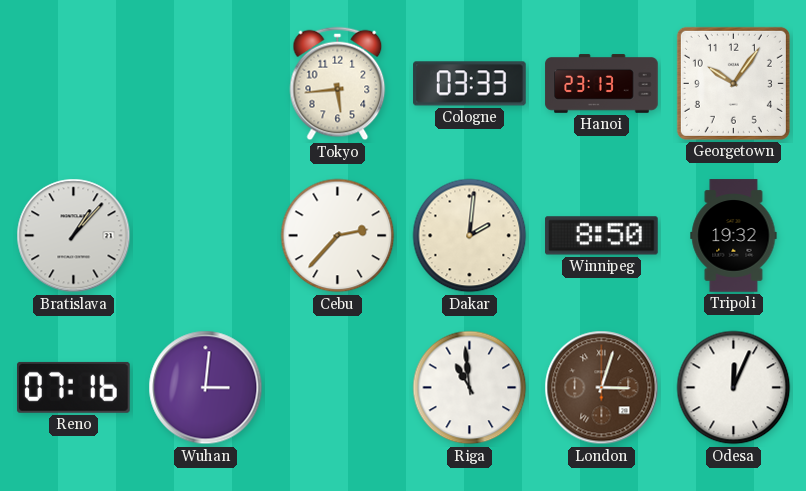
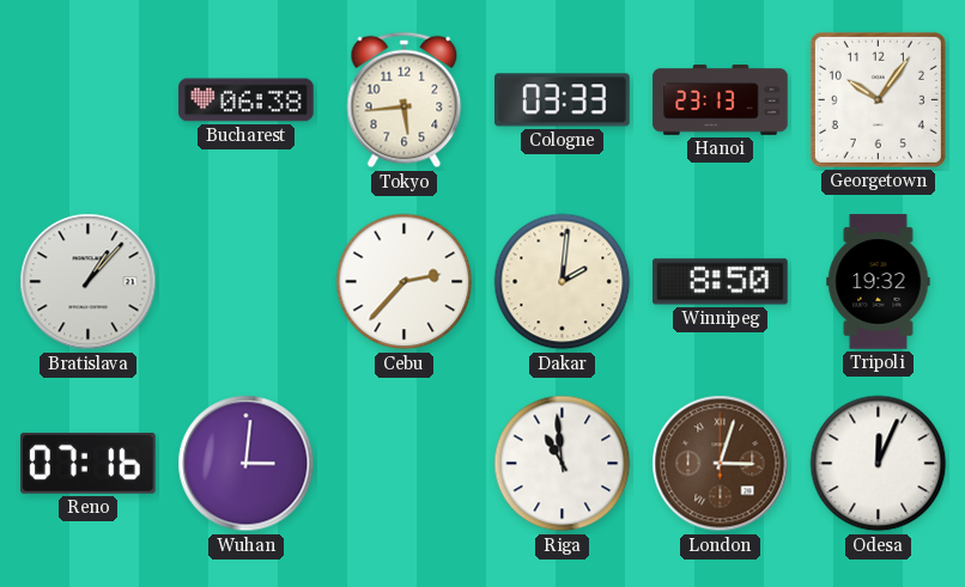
Bucharest: none -> 06:38 (247, 100)
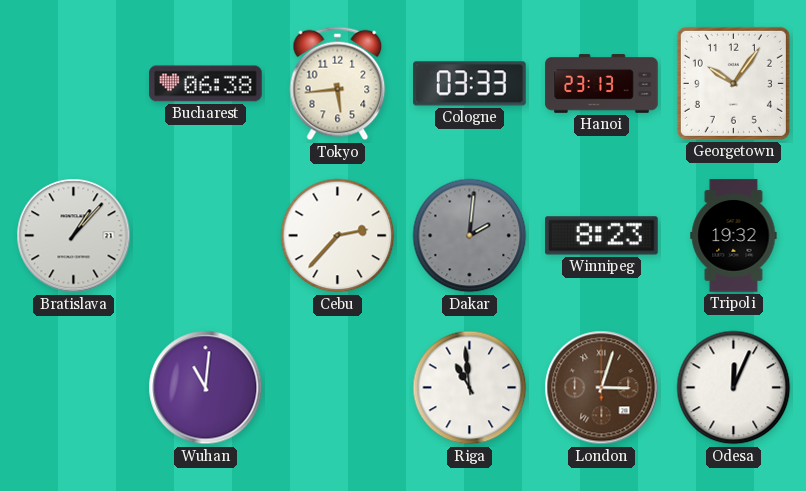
Dakar dial: cream -> grey (470, 236)
Winnipeg: 8:50 -> 8:23 (602, 236)
Reno: 07:16 -> none (89, 463)
Wuhan: 3:01 -> 11:01 (206, 388)
